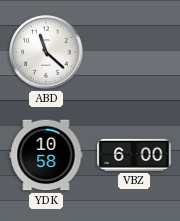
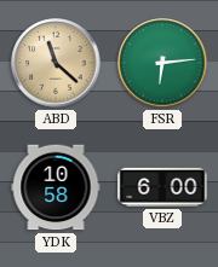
ABD dial: white -> champagne (56, 63)
FSR: none -> 6:14 (162, 63)
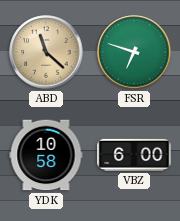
FSR: 6:14 -> 6:48 (134, 52)
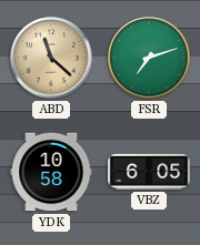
FSR: 6:48 -> 7:12 (149, 58)
VBZ: 6:00 -> 6:05 (149, 172)
